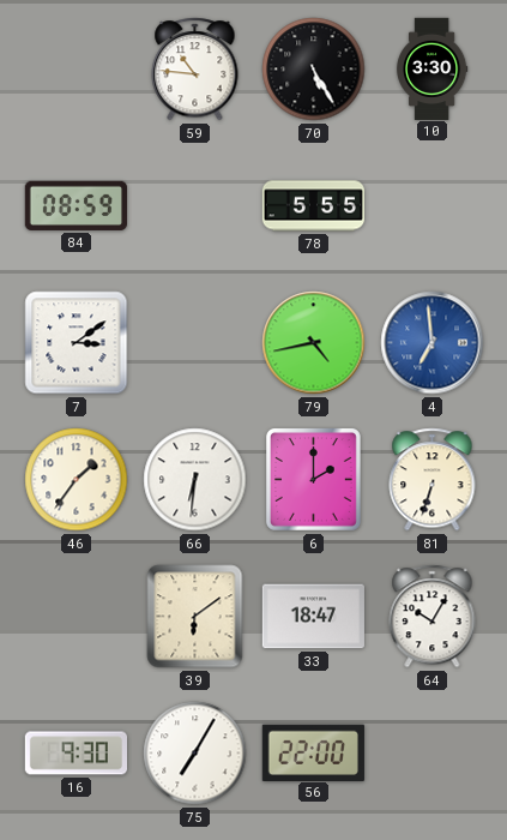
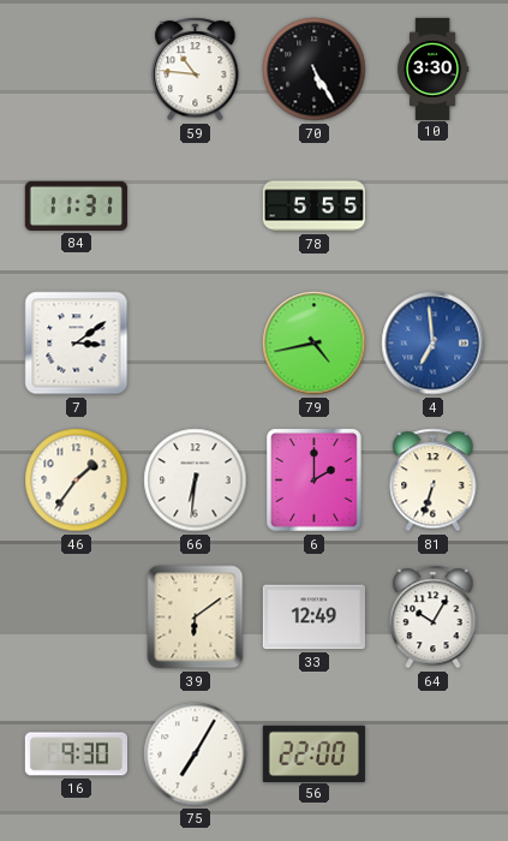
84: 08:59 -> 11:31 (76, 205)
33: 18:47 -> 12:49 (313, 618)
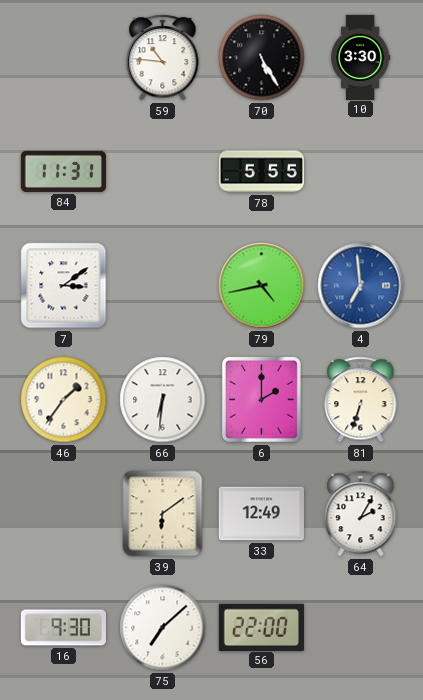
64: 10:05 -> 2:05 (361, 514)
75: 7:05 -> 7:08 (163, 628)
